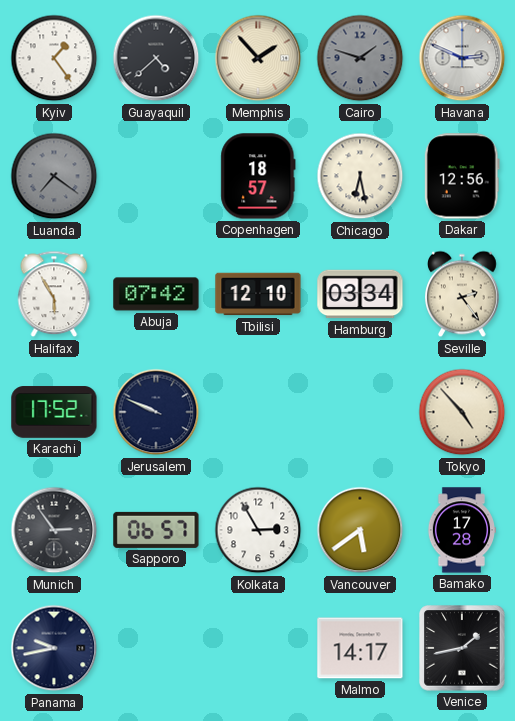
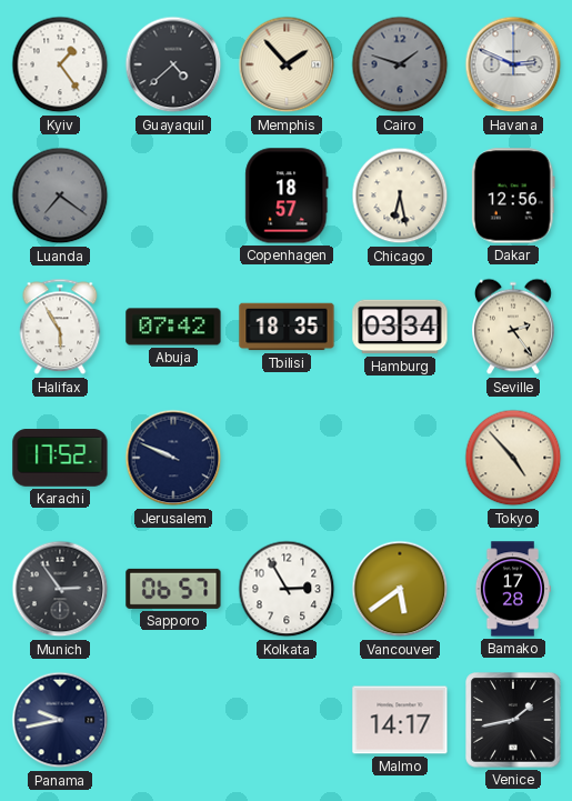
Tbilisi: 12:10 -> 18:35 (287, 327)
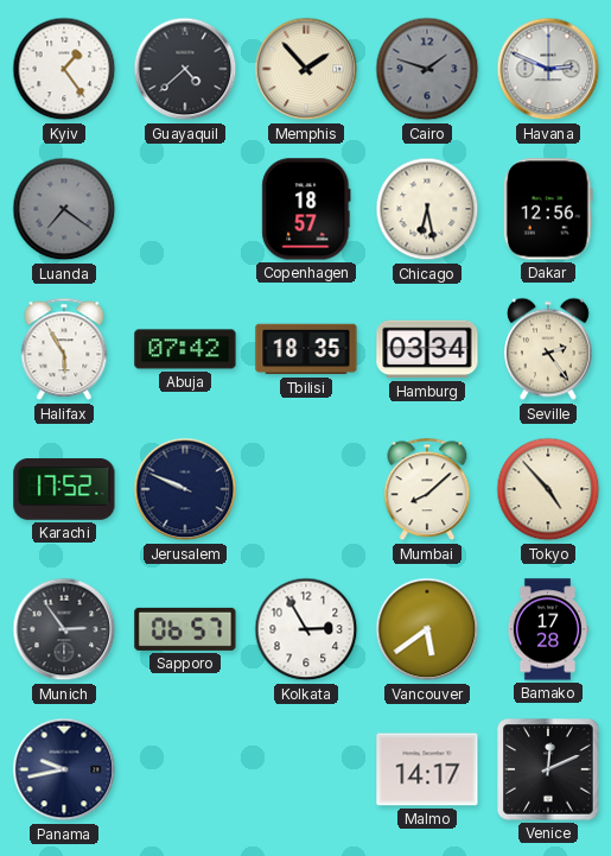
Mumbai: none -> 8:08 (427, 489)
Venice: 1:43 -> 12:11 (548, 769)
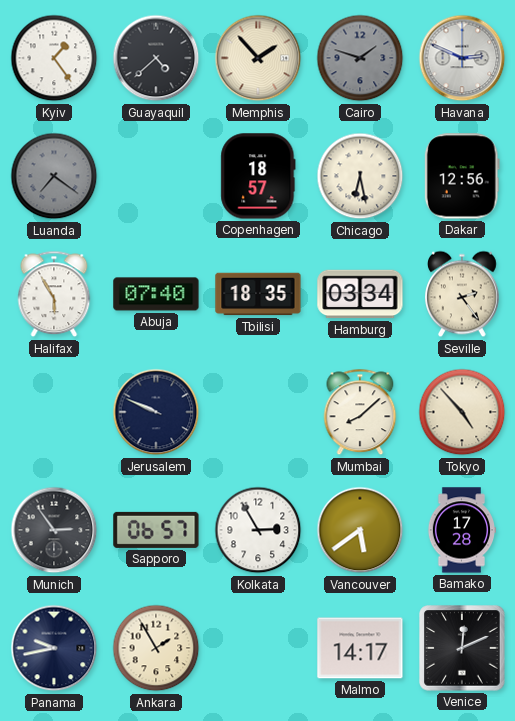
Abuja: 07:42 -> 07:40 (156, 294)
Karachi: 17:52 -> none (64, 489)
Ankara: none -> 1:55 (156, 648)
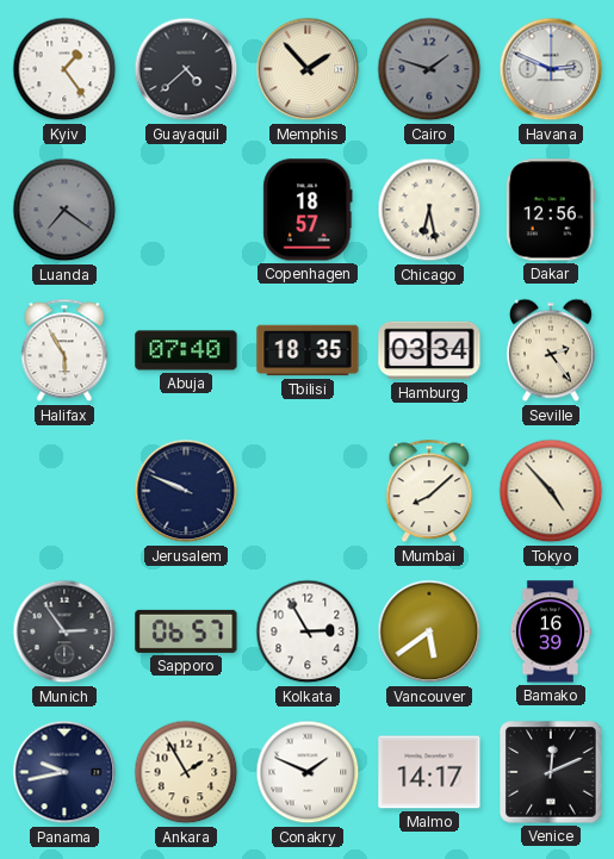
Bamako: 17:28 -> 16:39 (550, 631)
Conakry: none -> 1:49 (308, 772)
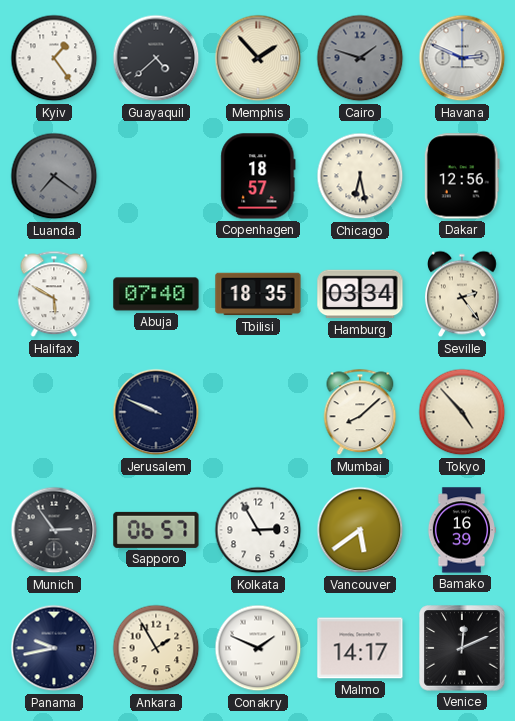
Halifax: 5:55 -> 5:50 (54, 294)
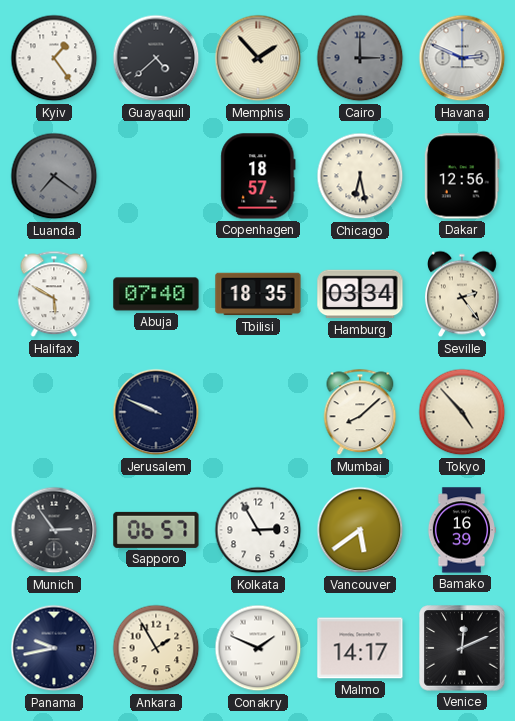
Cairo: 1:48 -> 3:00 (360, 58)
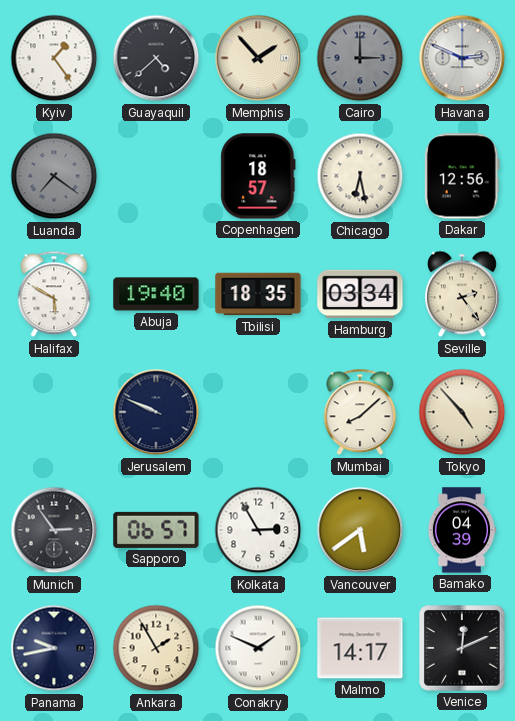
Abuja: 07:40 -> 19:40 (156, 294)
Bamako: 16:39 -> 04:39 (461, 530)
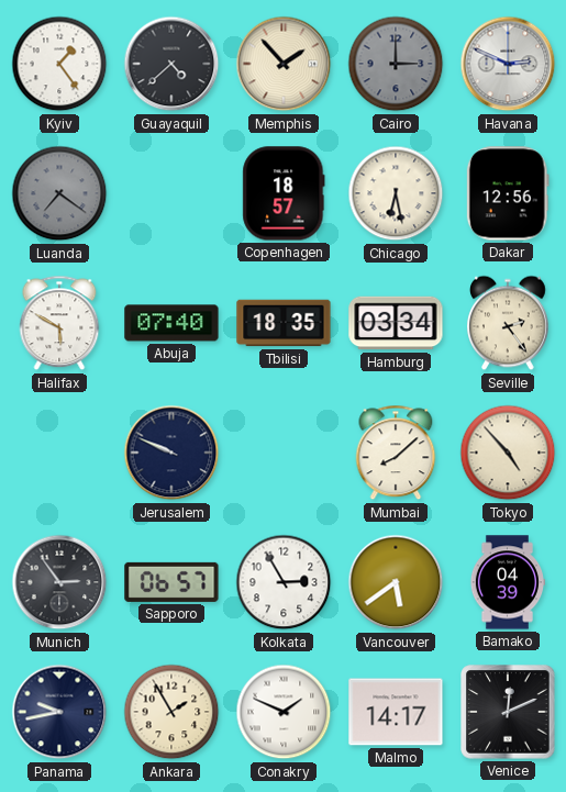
Abuja: 19:40 -> 07:40 (171, 323)
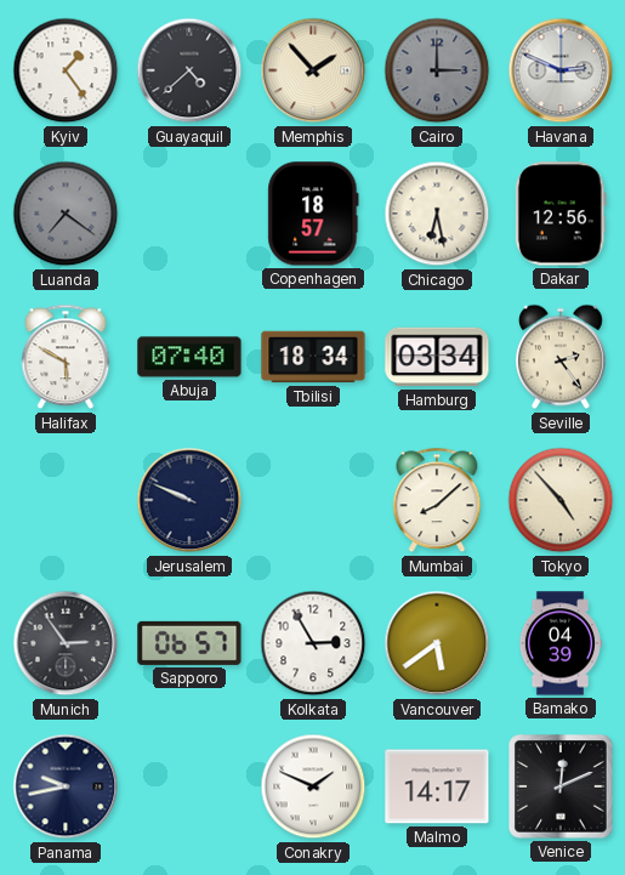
Tbilisi: 18:35 -> 18:34 (313, 357)
Ankara: 1:55 -> none (171, 712)
